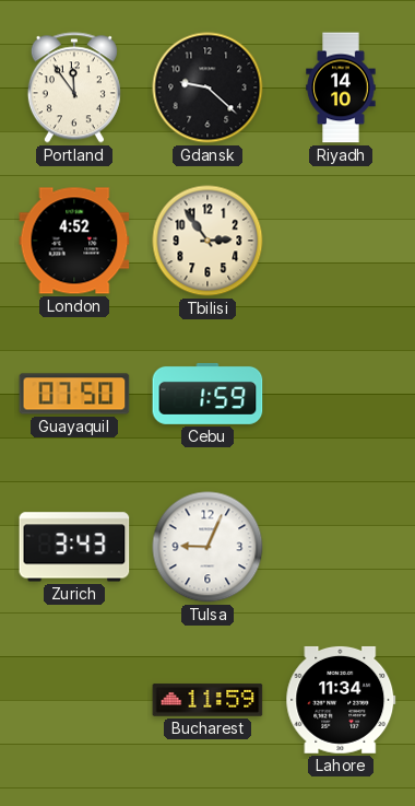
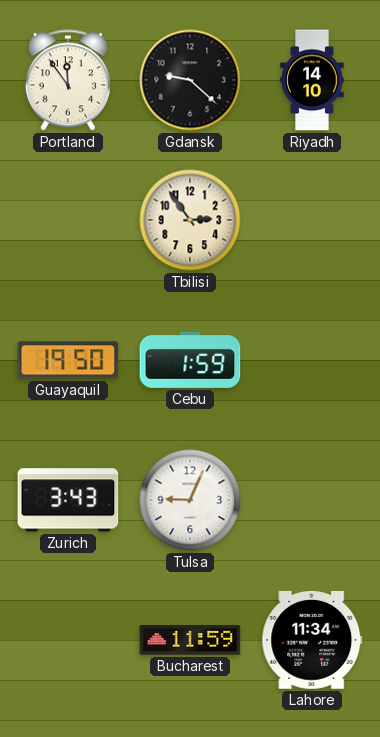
London: 4:52 -> none (74, 241)
Guayaquil: 07:50 -> 19:50 (68, 360)
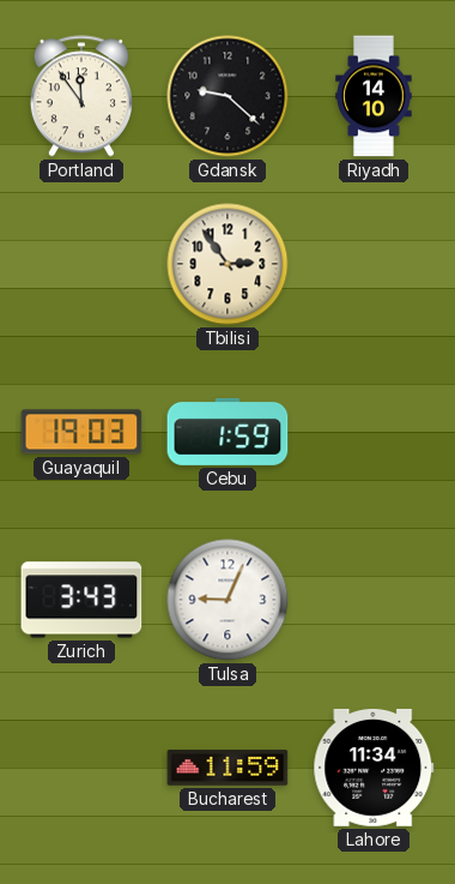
Guayaquil: 19:50 -> 19:03 (81, 432)
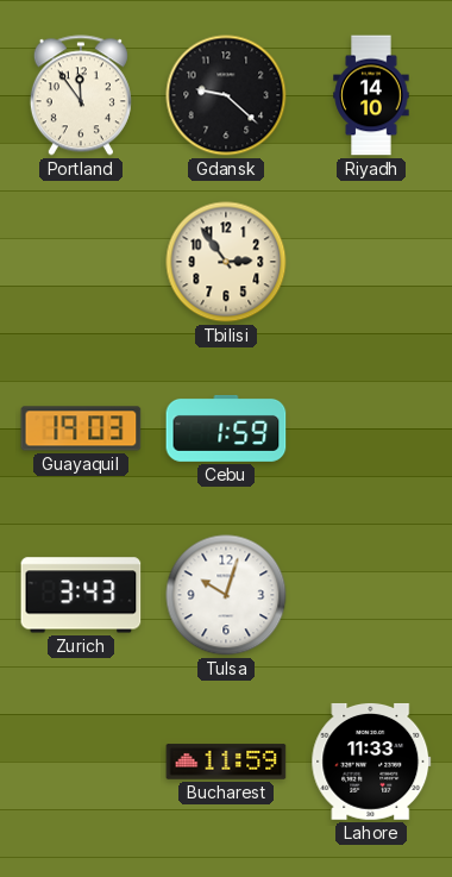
Tulsa: 9:04 -> 10:03 (226, 595)
Lahore: 11:34 -> 11:33 (371, 762)
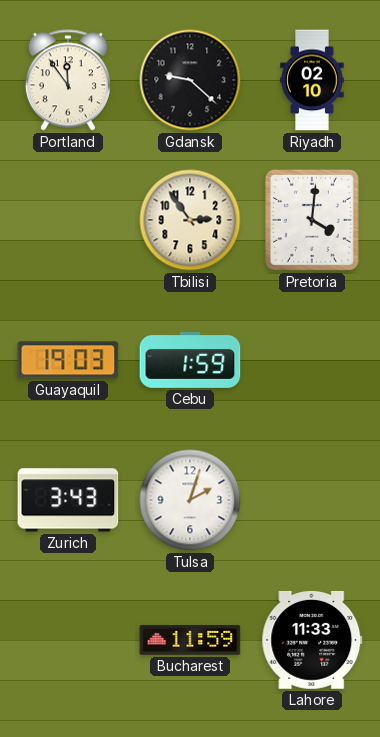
Riyadh: 14:10 -> 02:10 (312, 80)
Pretoria: none -> 4:01 (312, 220)
Tulsa: 10:03 -> 2:03 (190, 500)
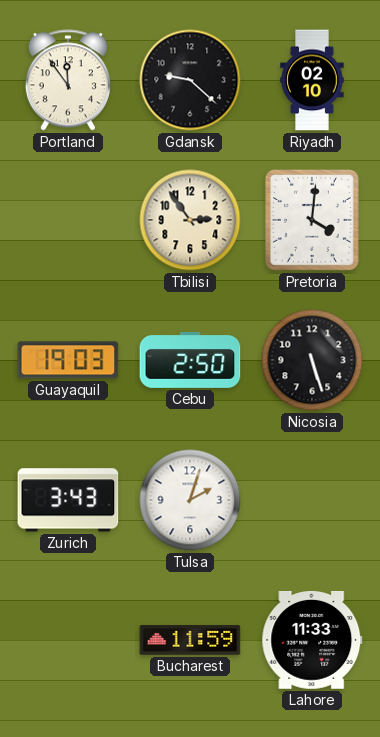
Cebu: 1:59 -> 2:50 (190, 360)
Nicosia: none -> 5:27 (312, 360)
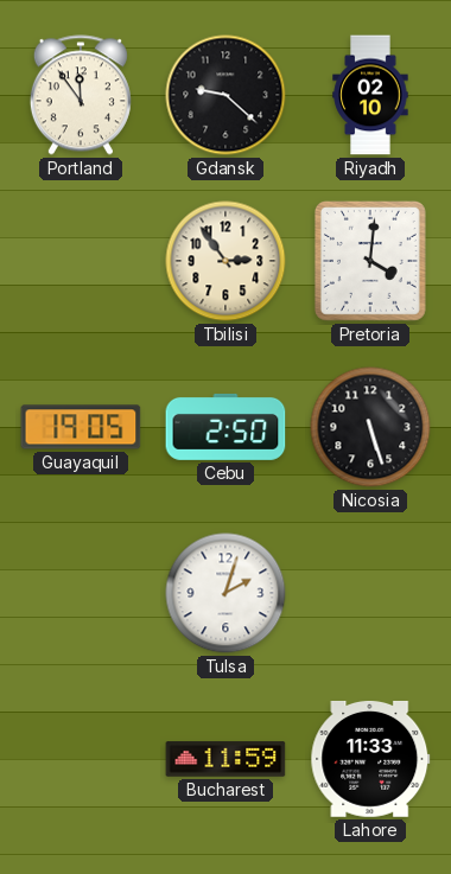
Guayaquil: 19:03 -> 19:05 (81, 427)
Zurich: 3:43 -> none (68, 500)
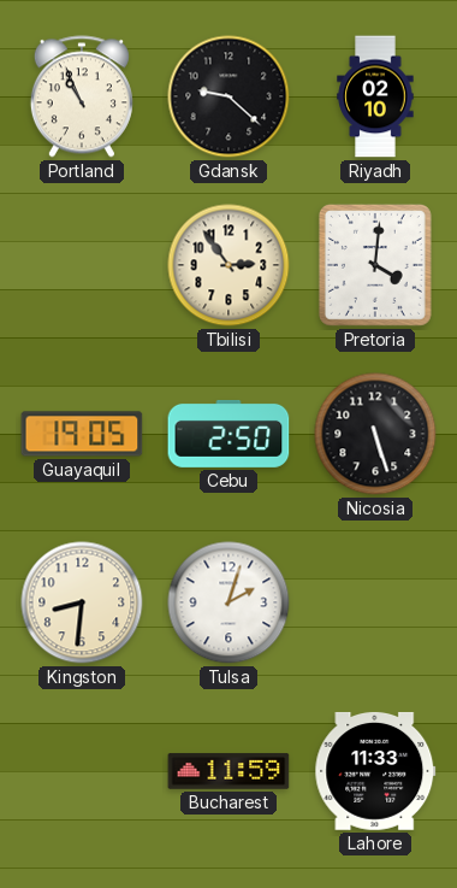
Portland: 11:54 -> 10:56 (82, 96)
Kingston: none -> 8:31 (82, 602)
